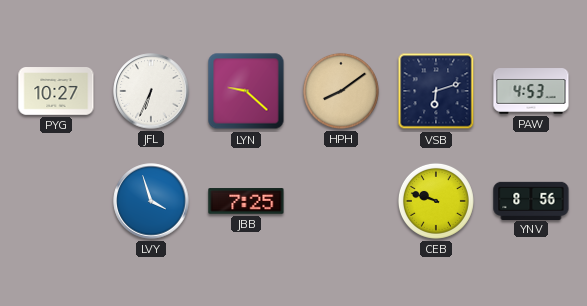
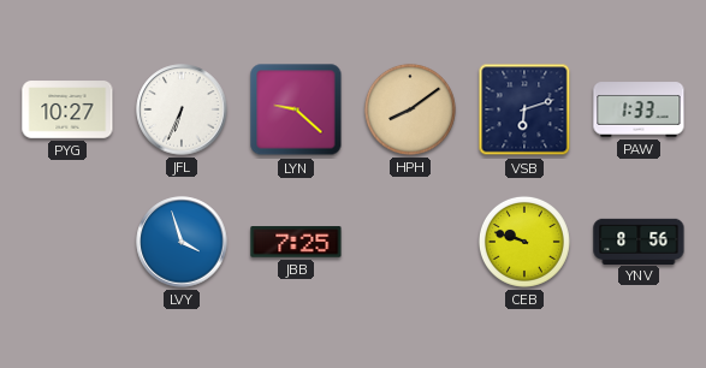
PAW: 4:53 -> 1:33 (639, 109)
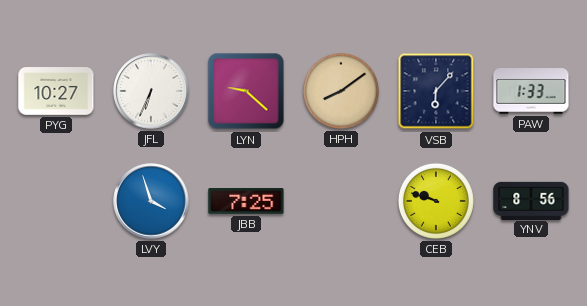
VSB: 6:12 -> 6:07 (436, 91)
